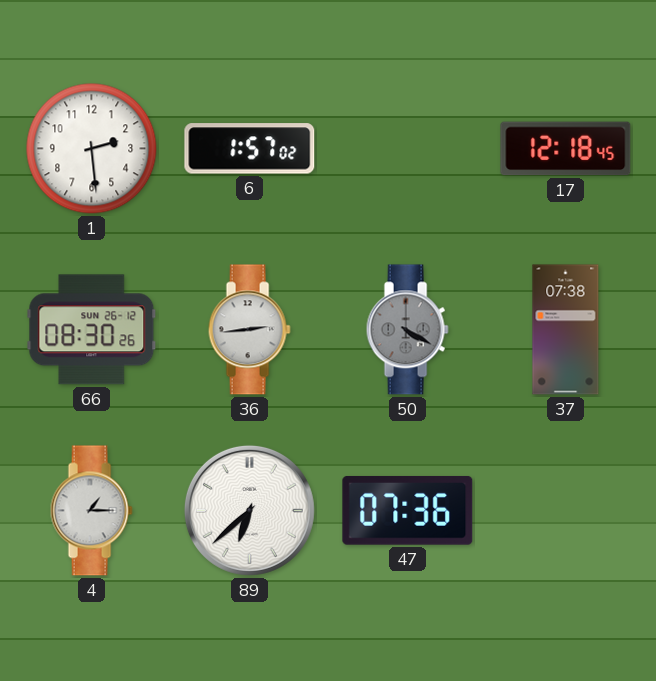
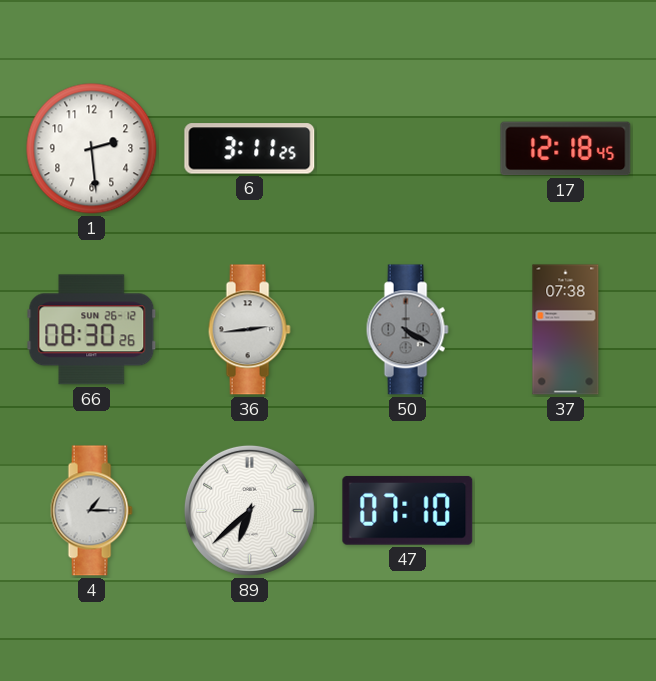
6: 1:57 -> 3:11 (250, 149)
47: 07:36 -> 07:10 (408, 511)
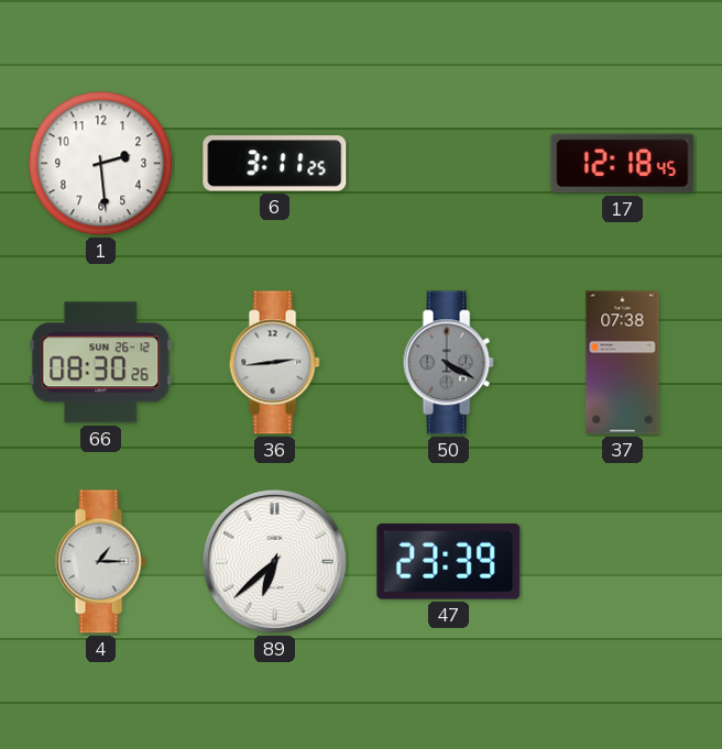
47: 07:10 -> 23:39 (449, 562)
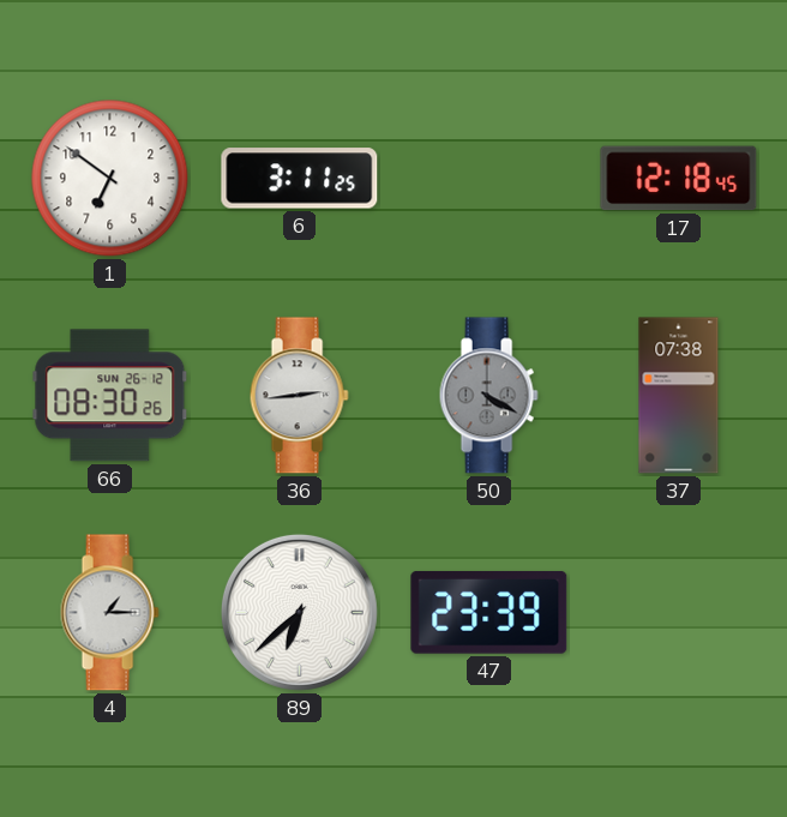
1: 2:29 -> 6:51 (110, 179)
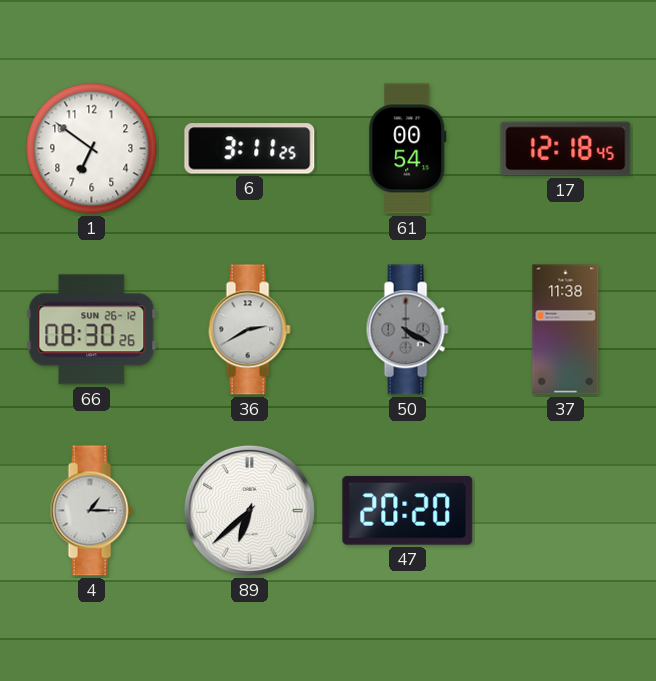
61: none -> 00:54 (408, 149)
36: 2:44 -> 2:40 (249, 330)
37: 07:38 -> 11:38 (566, 330)
47: 23:39 -> 20:20 (408, 511)
